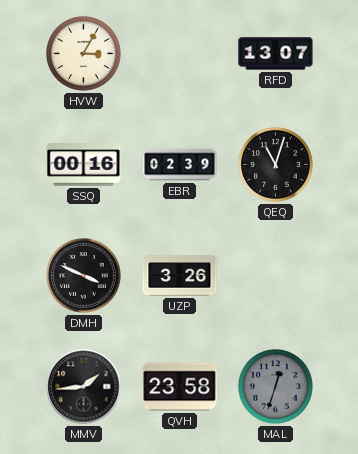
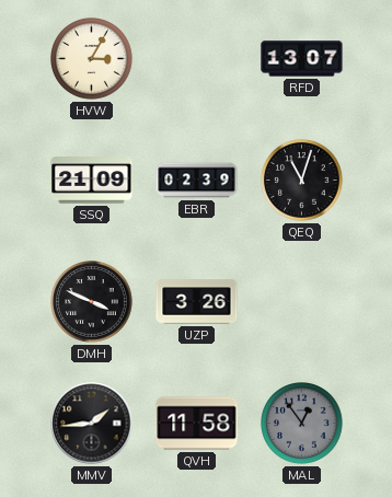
SSQ: 00:16 -> 21:09 (92, 181)
QVH: 23:58 -> 11:58 (197, 424)
MAL: 12:33 -> 12:54 (302, 424)
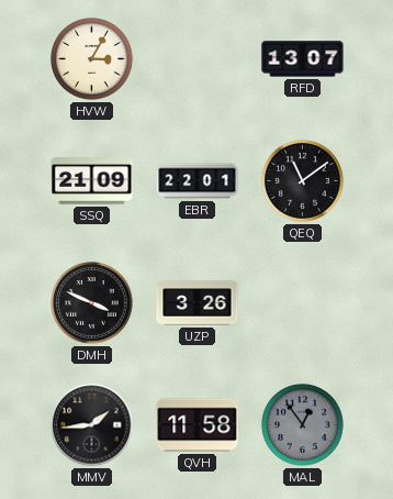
EBR: 02:39 -> 22:01 (198, 181)
QEQ: 11:03 -> 11:09 (303, 181)
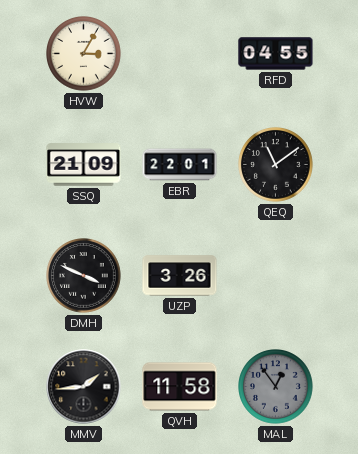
RFD: 13:07 -> 04:55 (276, 54)
